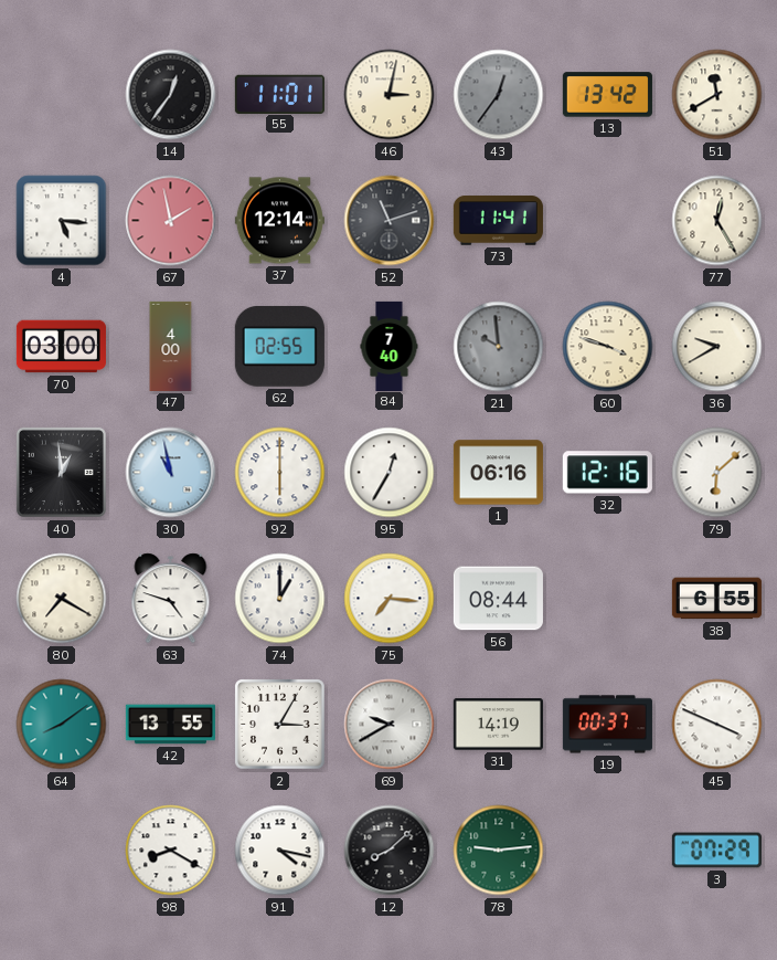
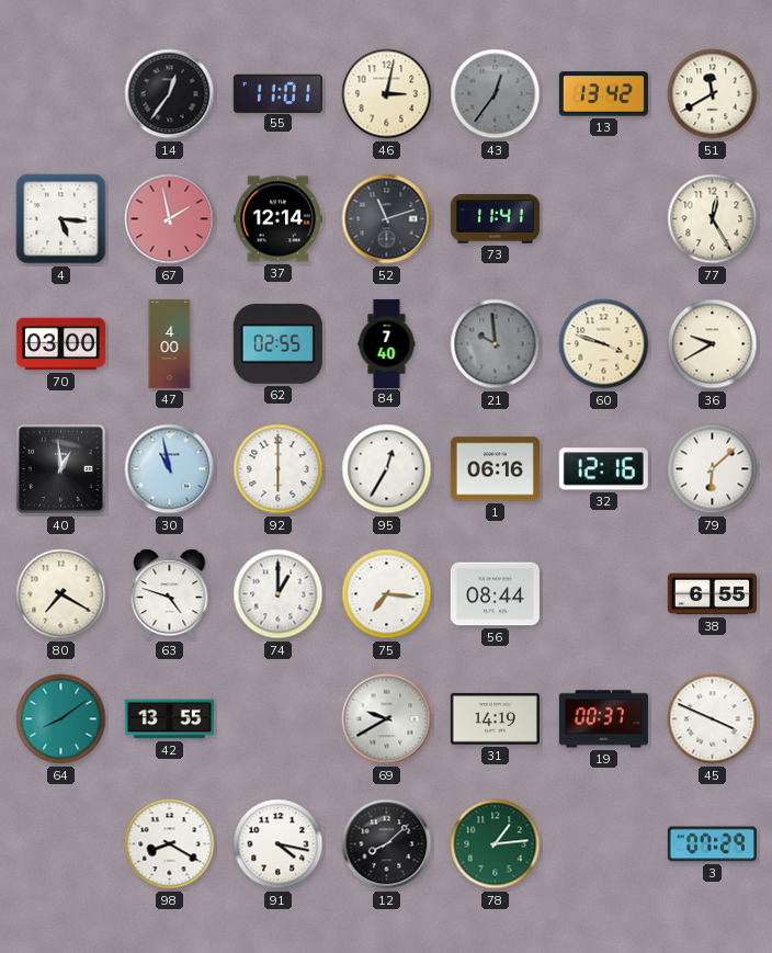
2: 3:05 -> none (280, 725)
78: 9:14 -> 1:14 (496, 844)
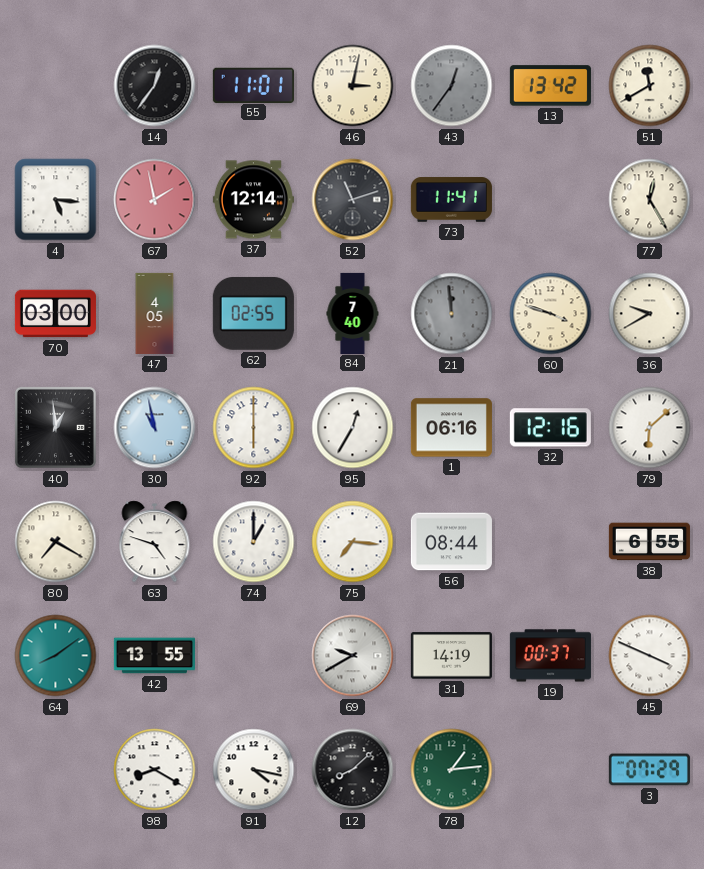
47: 4:00 -> 4:05 (155, 313)
21: 9:59 -> 11:59 (452, 314)
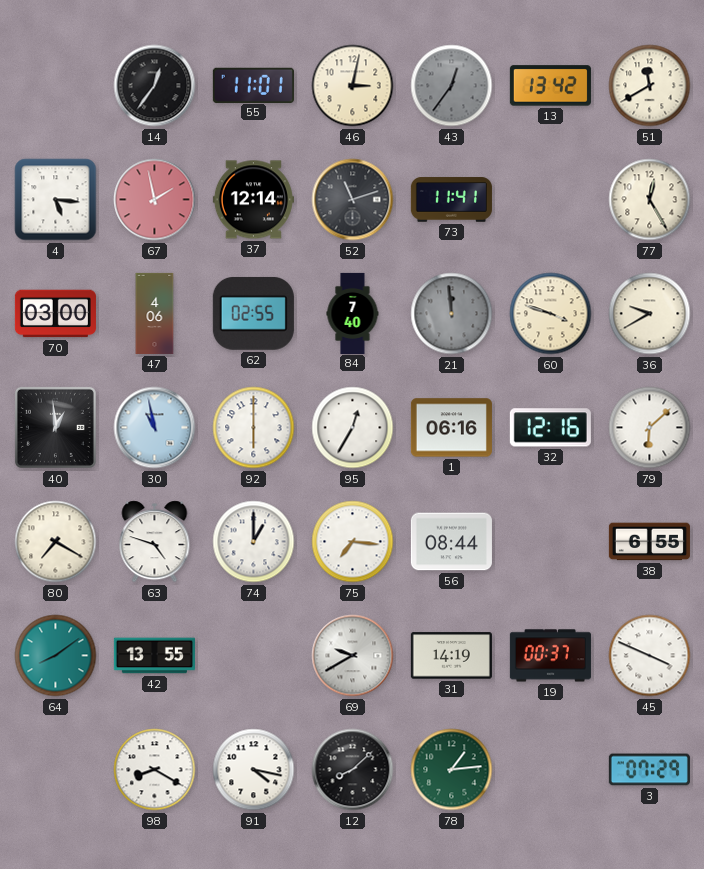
47: 4:05 -> 4:06 (155, 313)
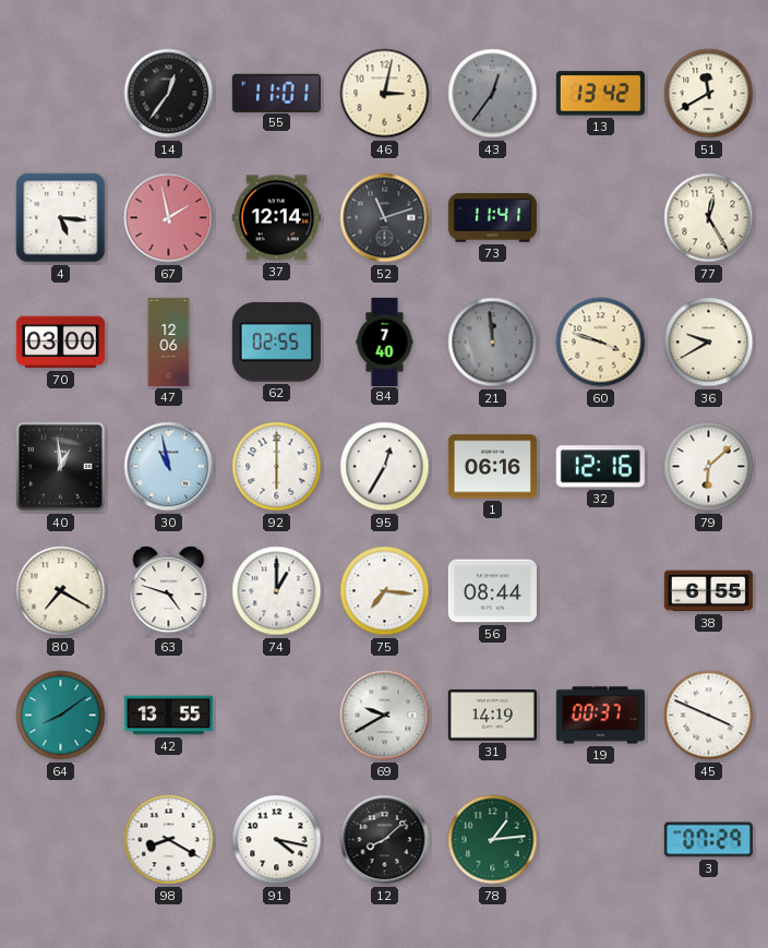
47: 4:06 -> 12:06 (169, 341)
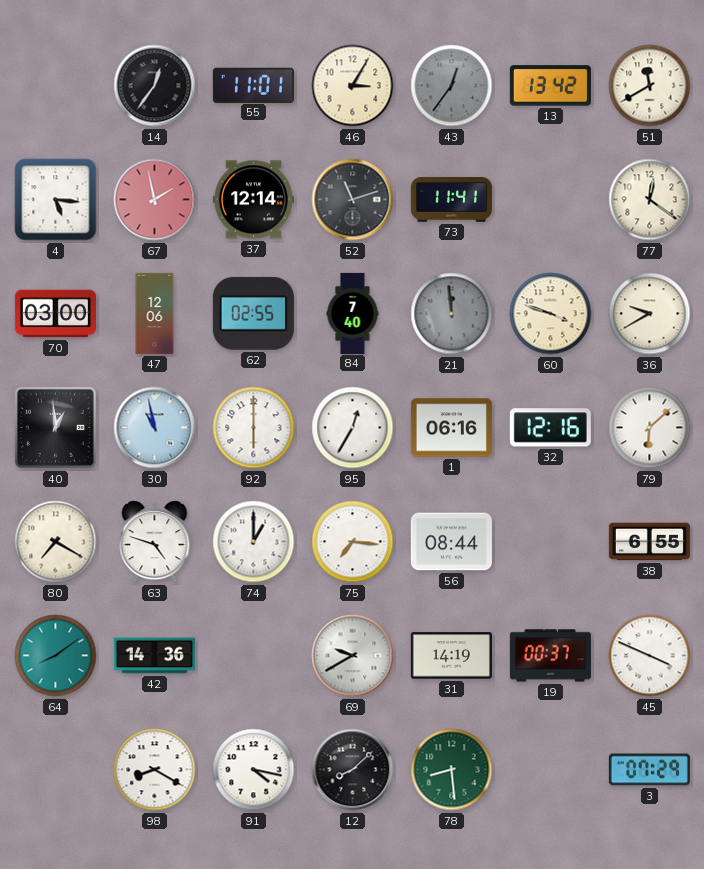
46: 3:02 -> 3:05 (353, 86)
77: 12:25 -> 12:21 (650, 200)
42: 13:55 -> 14:36 (154, 656)
78: 1:14 -> 8:29 (452, 770)
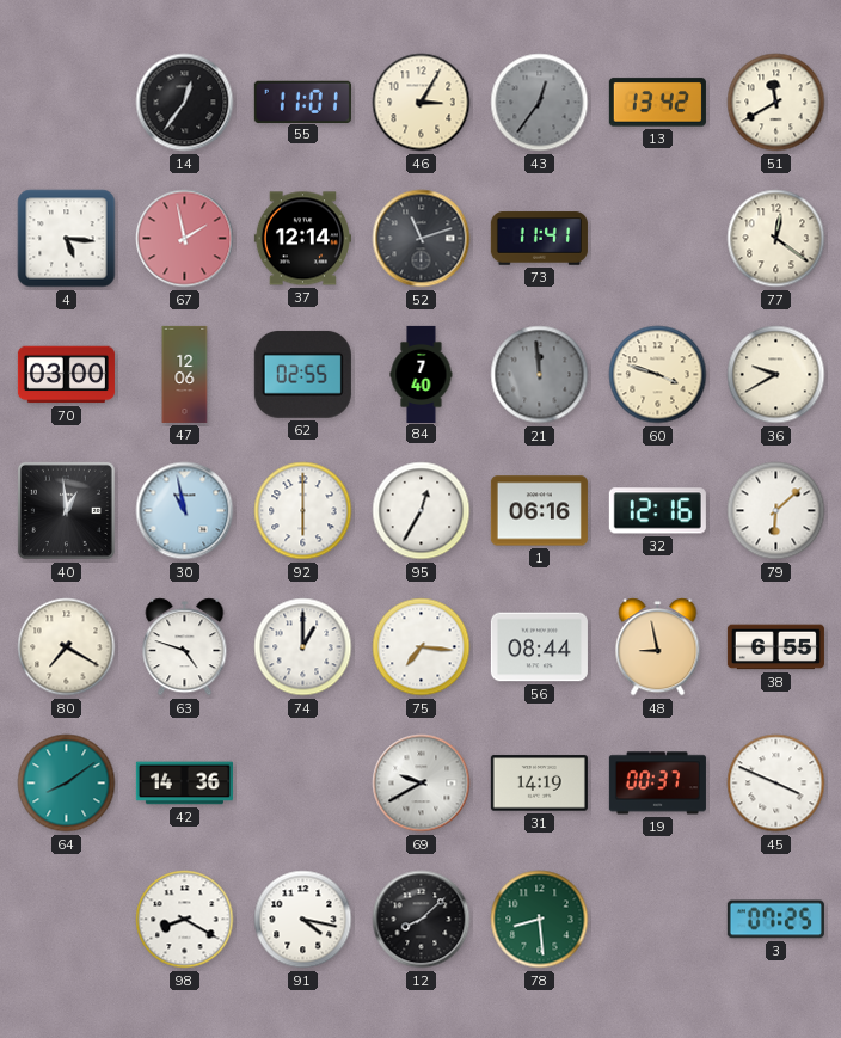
48: none -> 8:58 (658, 647)
3: 07:29 -> 07:25 (775, 920)
